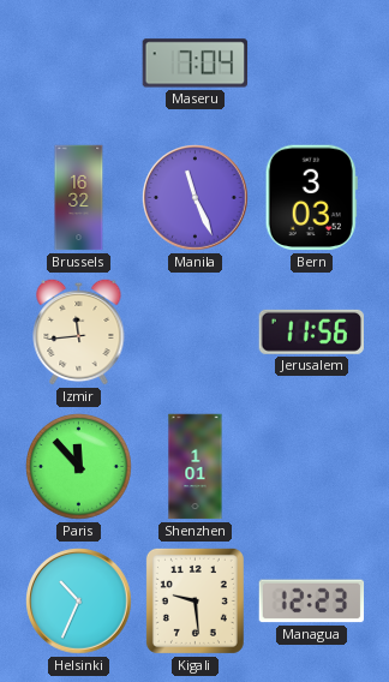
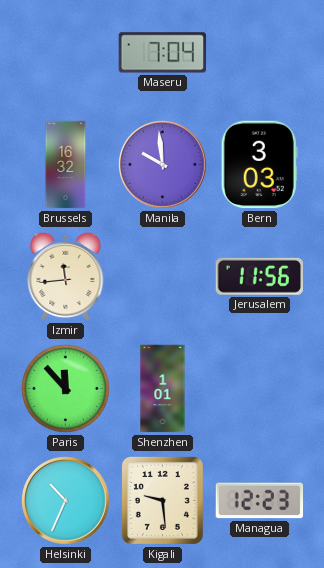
Manila: 11:26 -> 9:59 (163, 165)
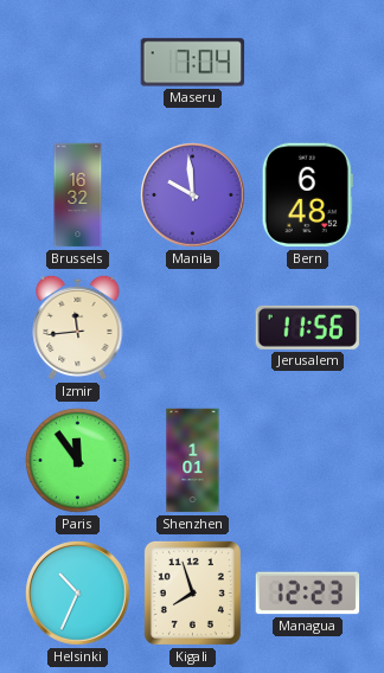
Bern: 3:03 -> 6:48 (307, 196)
Paris: 11:53 -> 11:54 (78, 461)
Kigali: 9:29 -> 7:57 (192, 592)
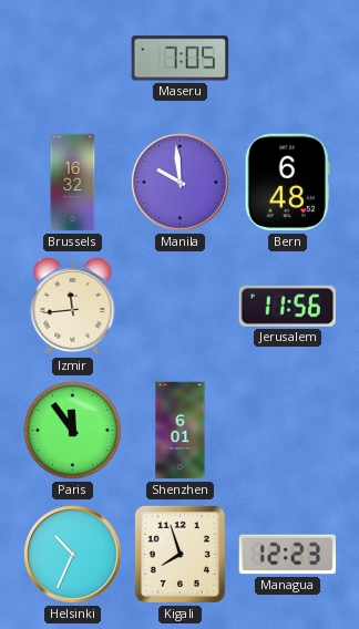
Maseru: 7:04 -> 7:05 (181, 59)
Shenzhen: 1:01 -> 6:01 (181, 431)
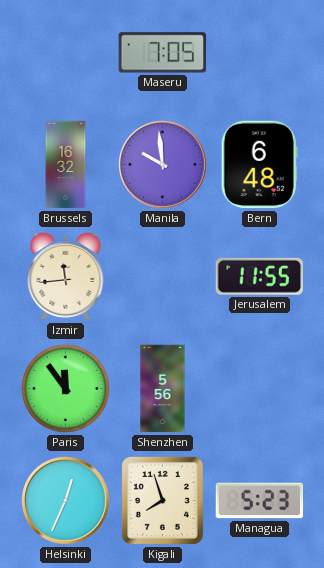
Jerusalem: 11:56 -> 11:55 (259, 276)
Shenzhen: 6:01 -> 5:56 (163, 389)
Helsinki: 10:34 -> 12:34 (66, 501)
Managua: 12:23 -> 5:23 (260, 501)
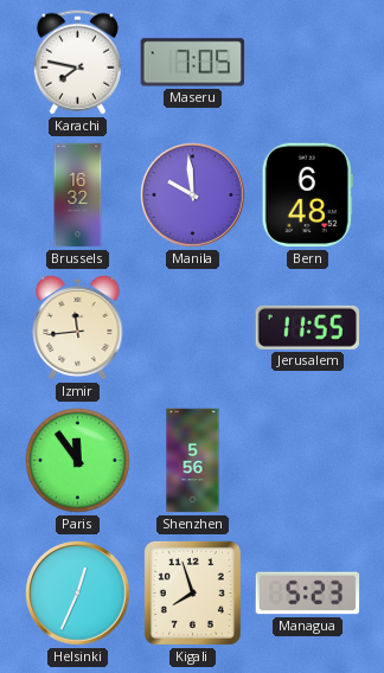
Karachi: none -> 7:47 (77, 63)
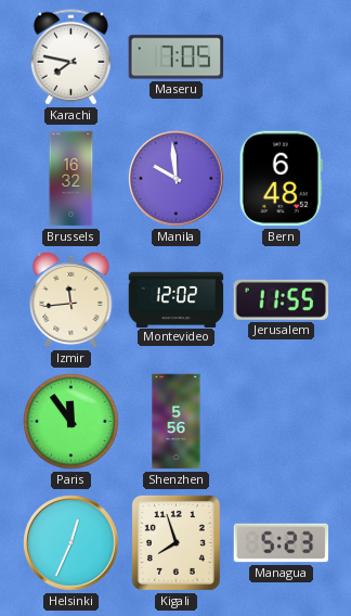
Montevideo: none -> 12:02 (177, 299)
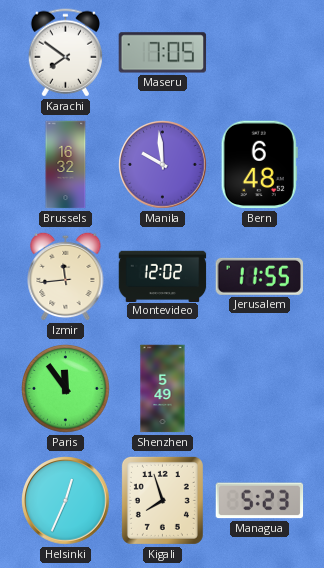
Karachi: 7:47 -> 7:51 (65, 53)
Shenzhen: 5:56 -> 5:49 (163, 389)
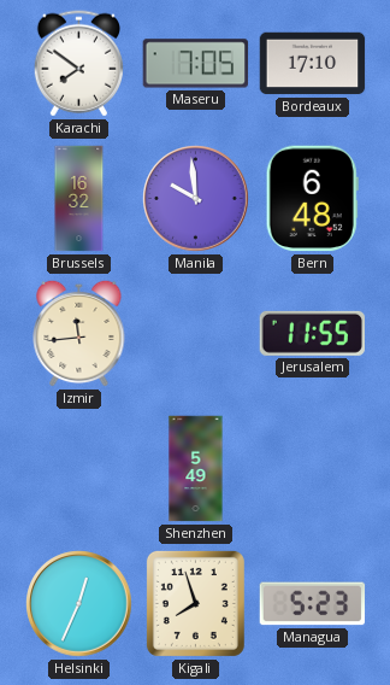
Bordeaux: none -> 17:10 (313, 64)
Montevideo: 12:02 -> none (163, 276)
Paris: 11:54 -> none (66, 389)
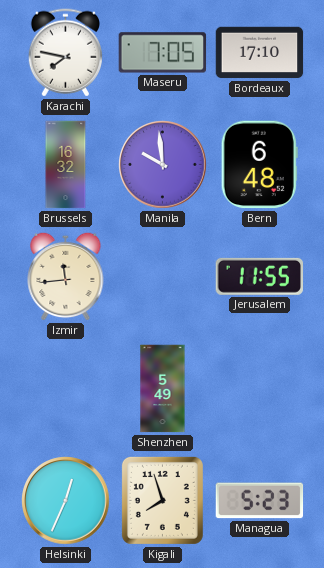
Karachi: 7:51 -> 7:47 (65, 53)
